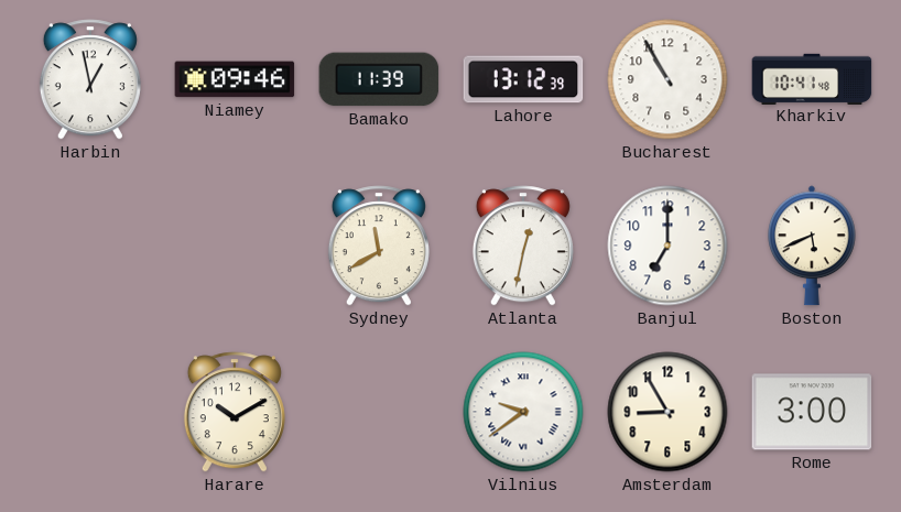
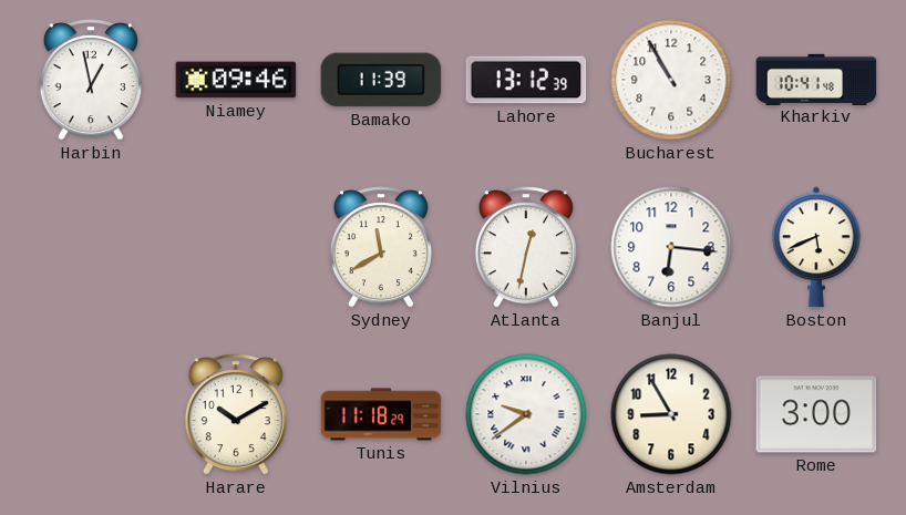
Banjul: 7:00 -> 6:16 (671, 247)
Tunis: none -> 11:18 (381, 414)
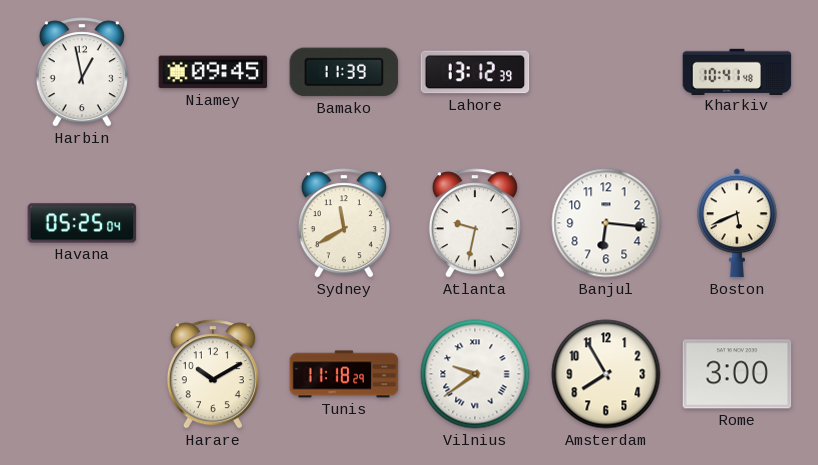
Niamey: 09:46 -> 09:45 (213, 72)
Bucharest: 10:55 -> none (671, 80)
Havana: none -> 05:25 (82, 223)
Atlanta: 12:32 -> 9:32 (475, 223)
Amsterdam: 8:55 -> 7:55 (606, 374)
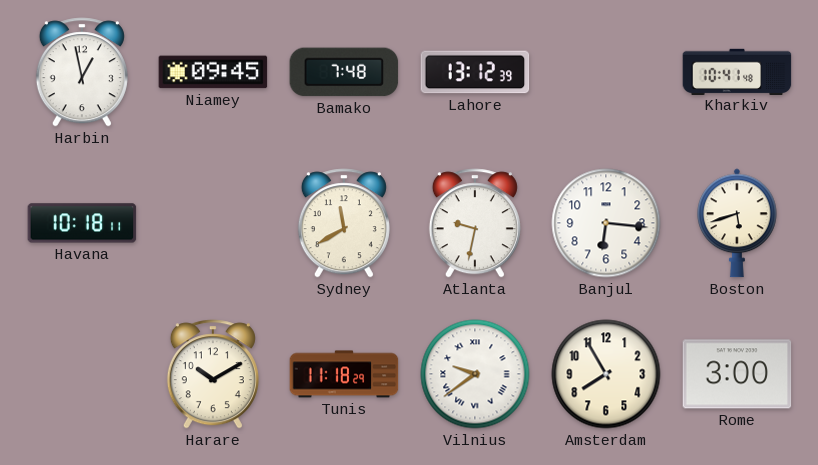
Bamako: 11:39 -> 7:48 (344, 72)
Havana: 05:25 -> 10:18 (82, 223)
Boston: 5:41 -> 5:42 (738, 223)
